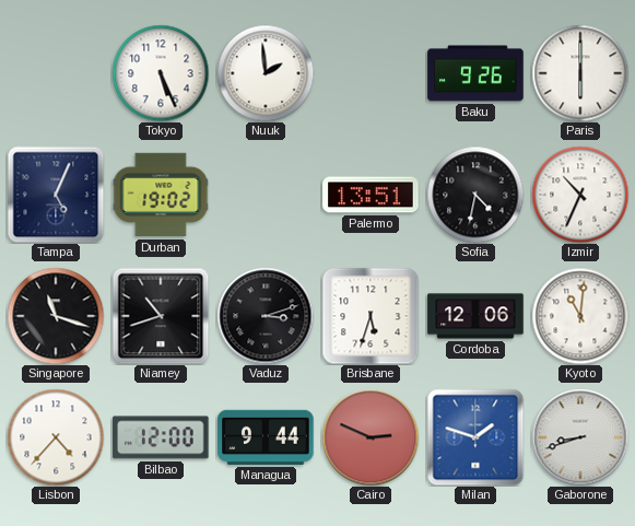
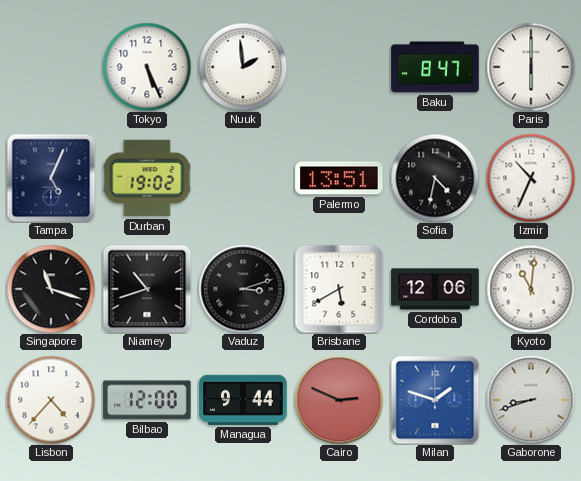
Baku: 9:26 -> 8:47 (435, 67)
Brisbane: 5:33 -> 5:40 (339, 289)
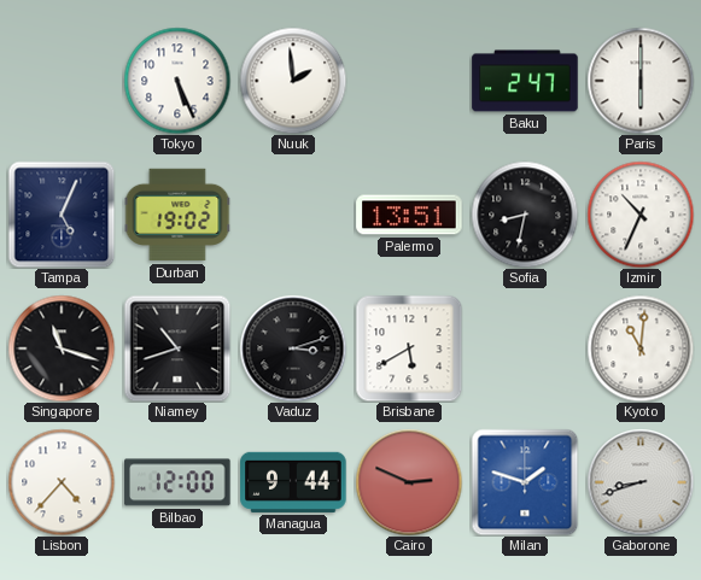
Baku: 8:47 -> 2:47 (525, 81)
Sofia: 4:32 -> 8:32 (525, 215)
Cordoba: 12:06 -> none (435, 289)
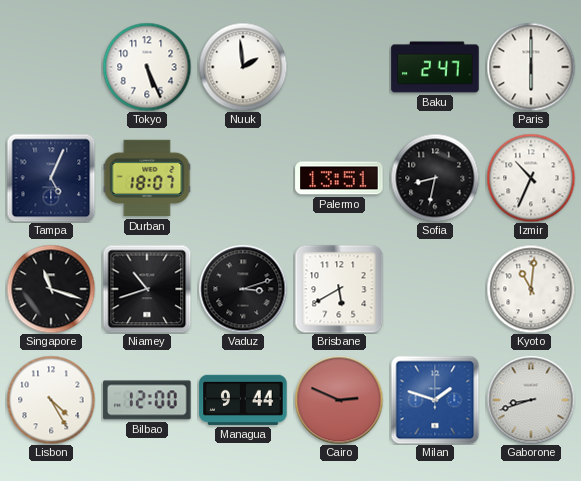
Durban: 19:02 -> 18:07 (147, 178)
Lisbon: 4:37 -> 4:25 (51, 400)
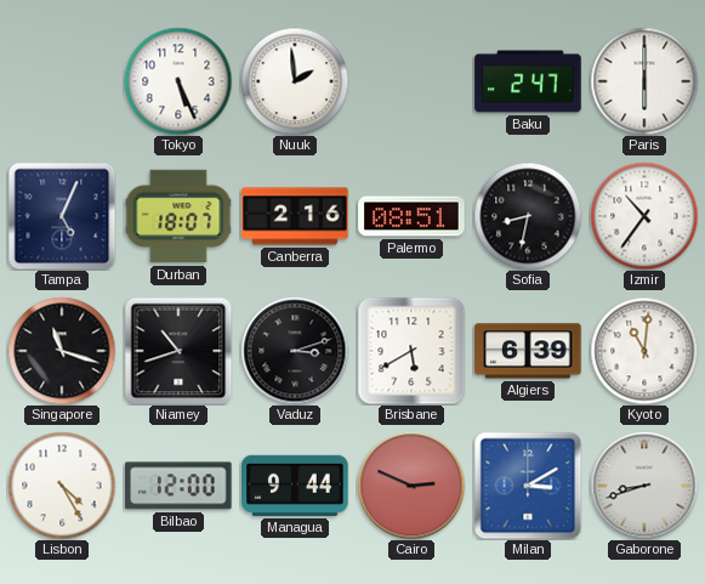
Canberra: none -> 2:16 (295, 216)
Palermo: 13:51 -> 08:51 (411, 216)
Izmir: 10:34 -> 10:36 (644, 216)
Algiers: none -> 6:39 (528, 351)
Milan: 1:48 -> 3:10 (528, 486)
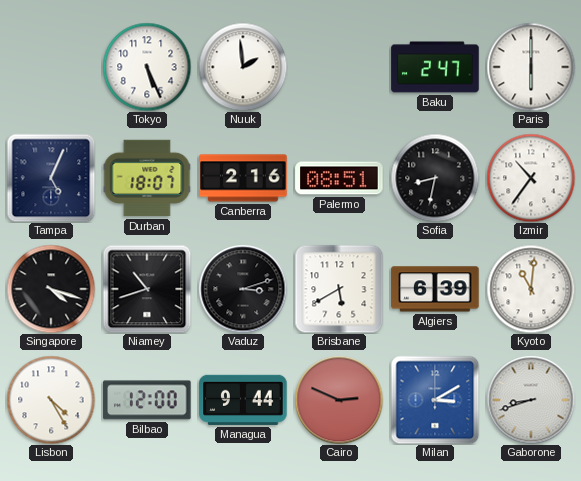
Singapore: 11:18 -> 4:18 (51, 289)
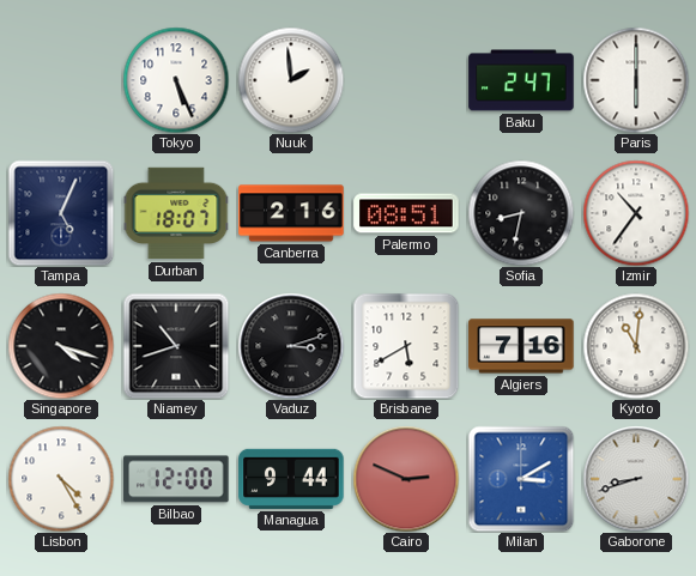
Algiers: 6:39 -> 7:16 (521, 346)
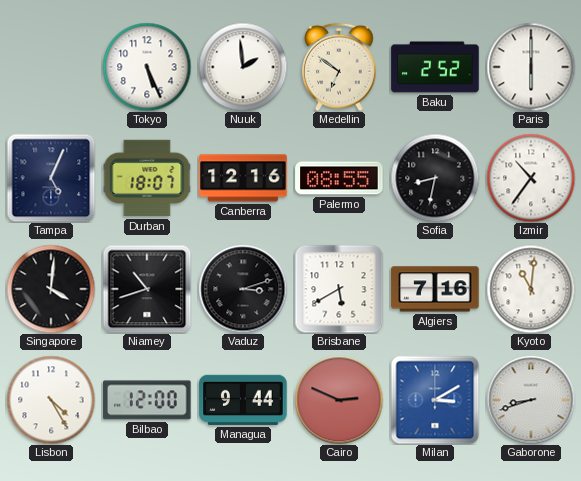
Medellin: none -> 6:51 (339, 67)
Baku: 2:47 -> 2:52 (435, 67)
Canberra: 2:16 -> 12:16 (243, 178)
Palermo: 08:51 -> 08:55 (339, 178)
Singapore: 4:18 -> 4:01 (51, 289)
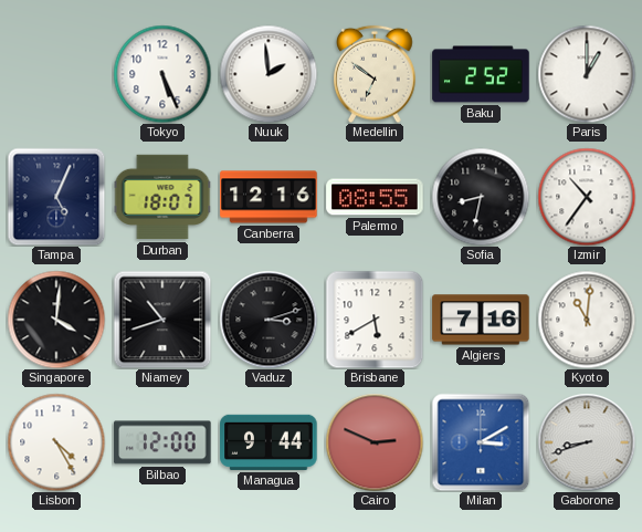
Paris: 6:00 -> 1:00 (587, 74)
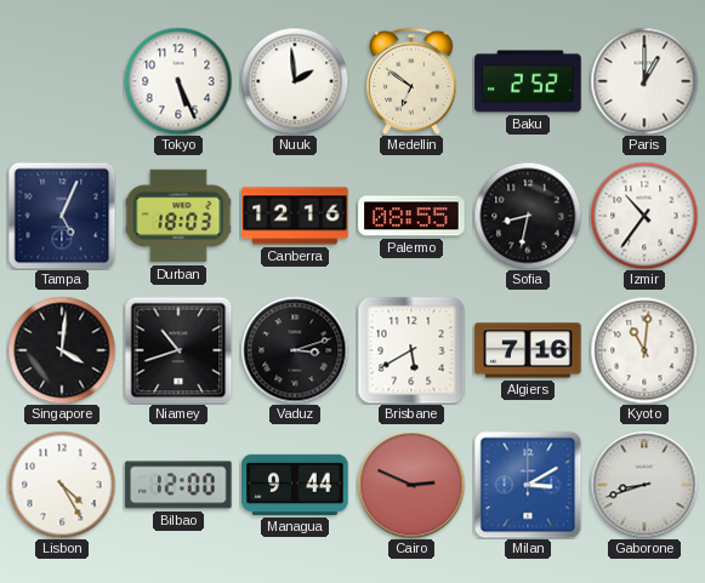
Durban: 18:07 -> 18:03 (178, 216)
